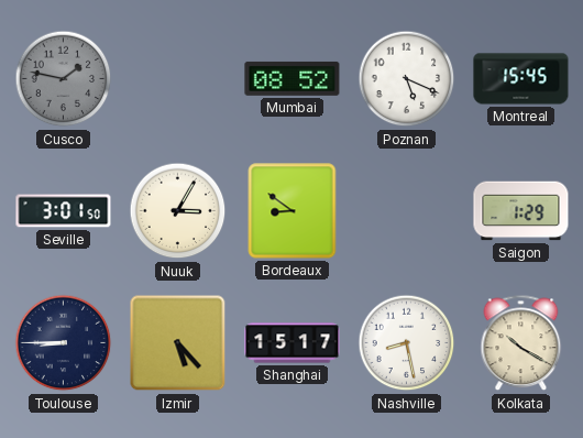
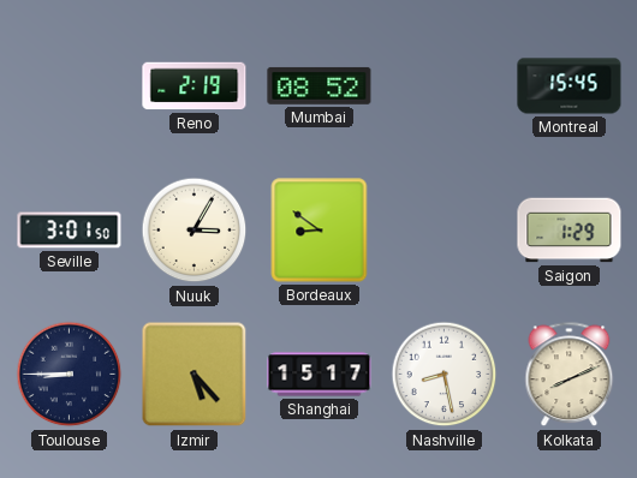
Cusco: 1:47 -> none (64, 79)
Reno: none -> 2:19 (195, 86)
Poznan: 5:19 -> none (407, 79)
Kolkata: 10:20 -> 8:11 (570, 375)
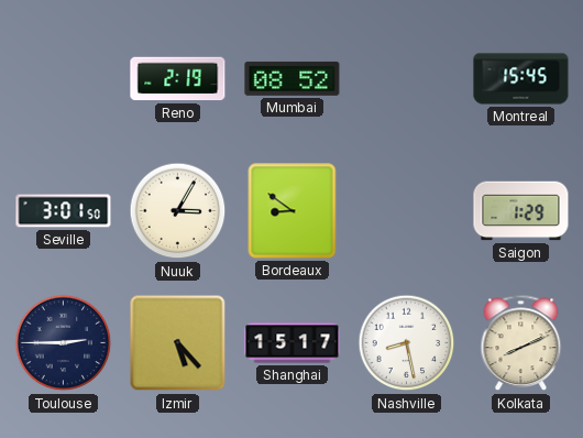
Toulouse: 8:45 -> 2:45 (64, 343)
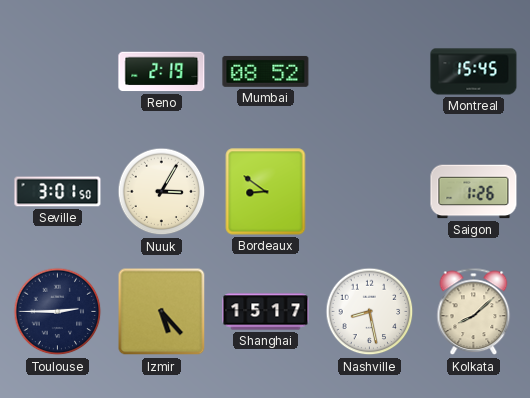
Saigon: 1:29 -> 1:26 (474, 192)
Kolkata: 8:11 -> 8:08 (474, 312)
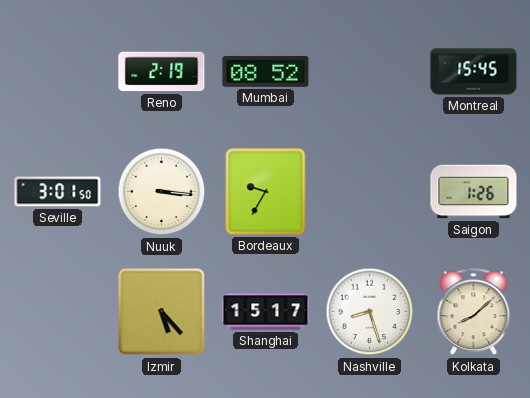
Nuuk: 3:05 -> 3:16 (162, 192)
Bordeaux: 8:51 -> 9:35 (266, 192)
Toulouse: 2:45 -> none (58, 312)
Nashville: 8:28 -> 8:27 (370, 312)
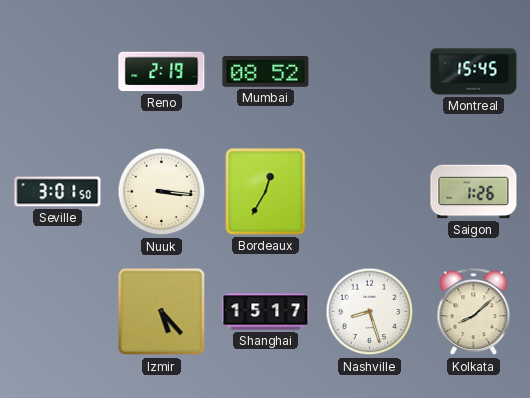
Bordeaux: 9:35 -> 12:35 (266, 192)
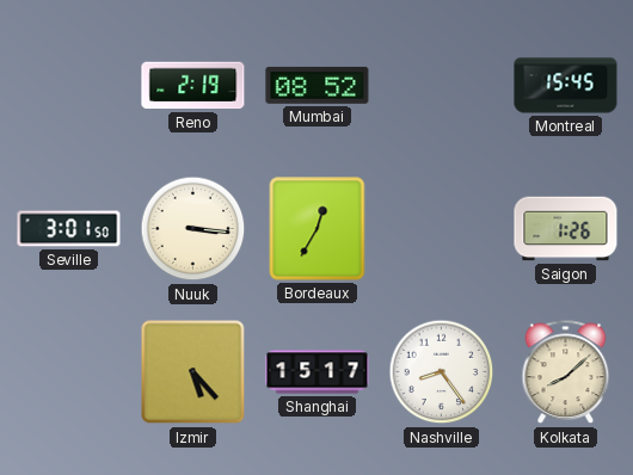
Nashville: 8:27 -> 8:24 (442, 372)
